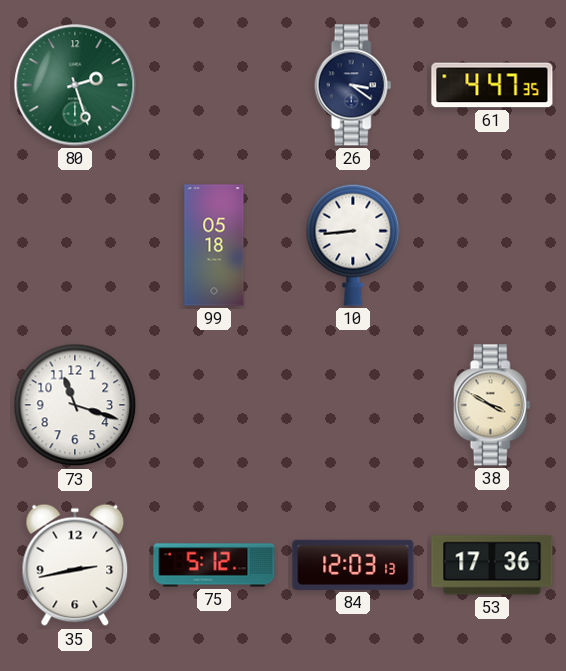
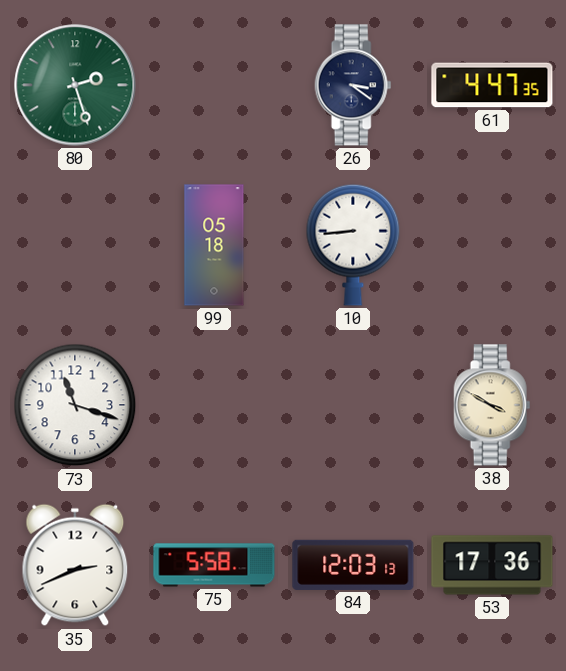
35: 2:43 -> 2:41 (75, 565)
75: 5:12 -> 5:58 (214, 565)
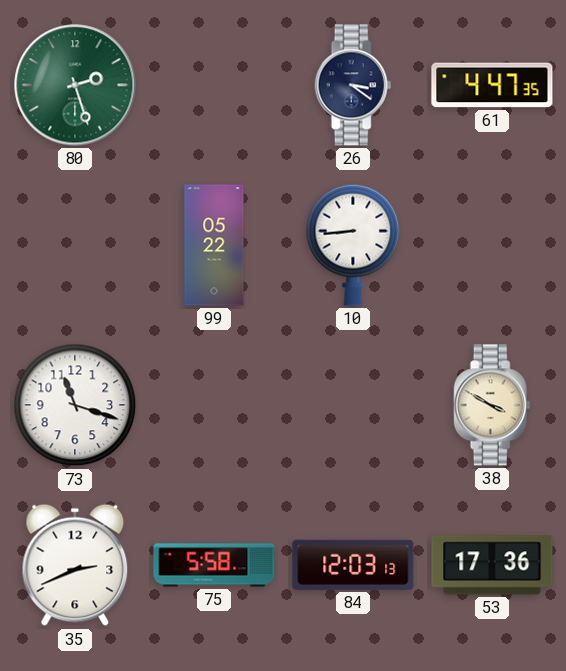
99: 05:18 -> 05:22 (214, 245)
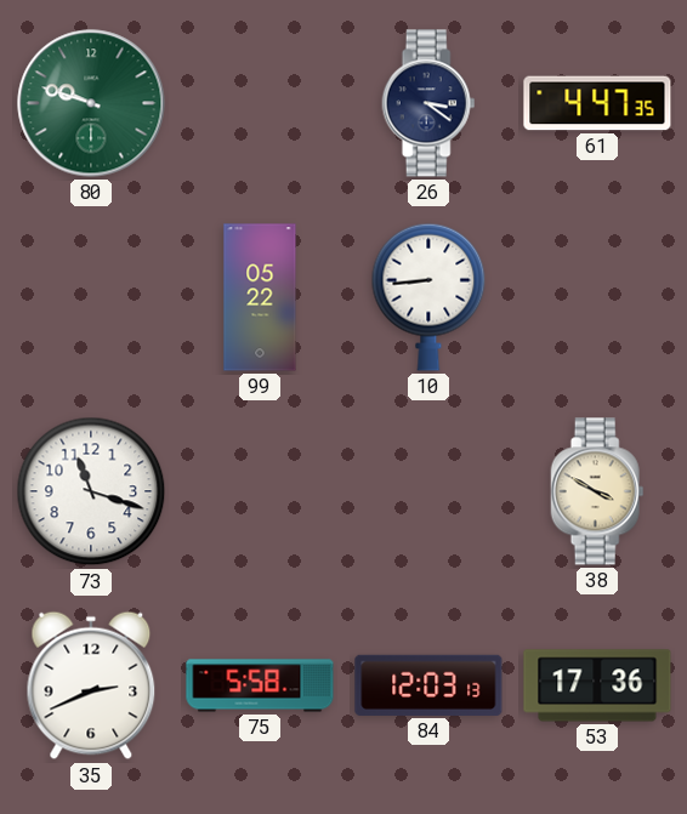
80: 2:27 -> 9:48 (91, 103)
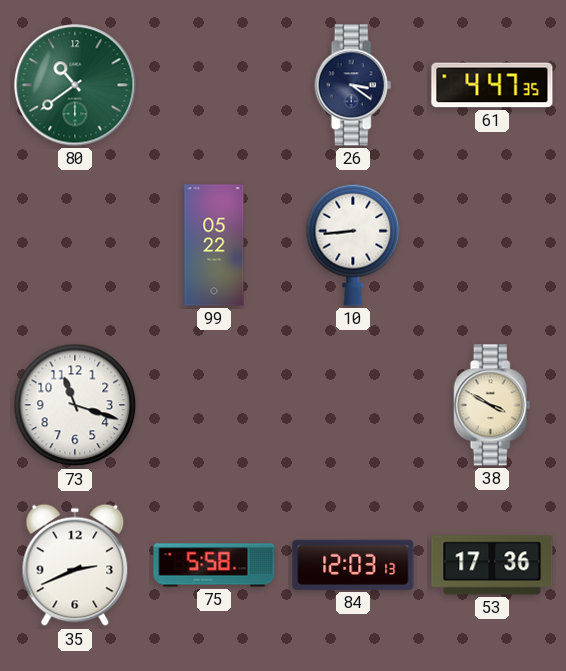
80: 9:48 -> 10:39 (75, 85)
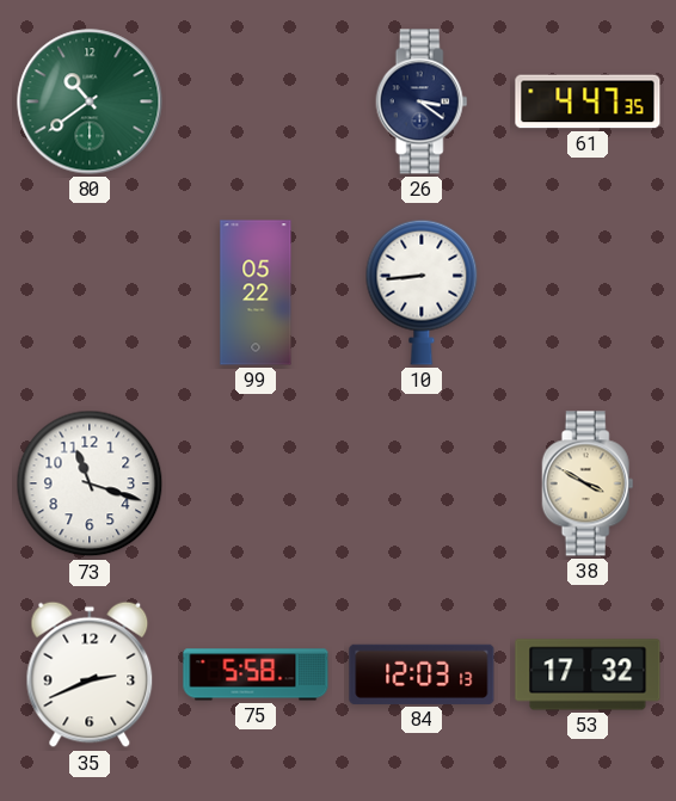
53: 17:36 -> 17:32 (588, 674)
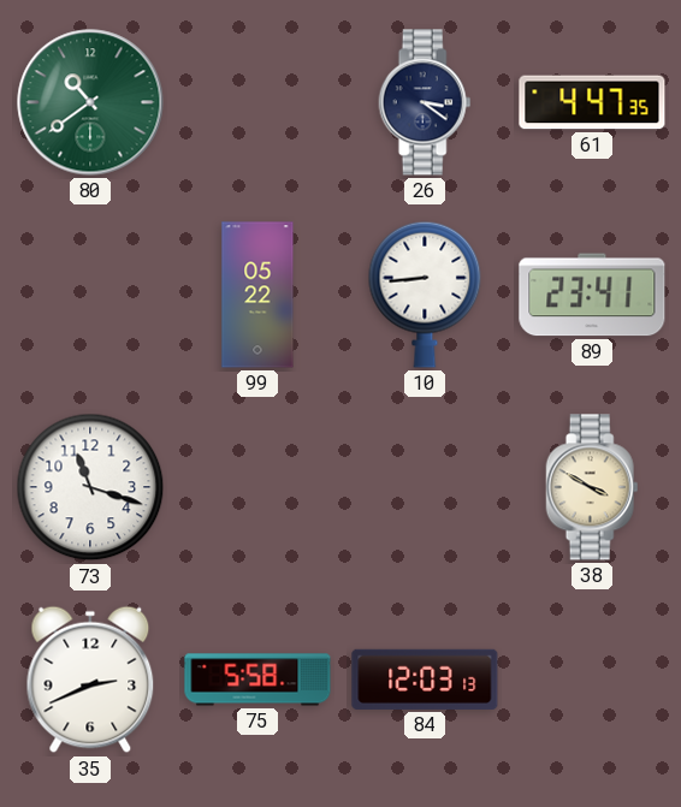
89: none -> 23:41 (592, 295)
53: 17:32 -> none (588, 674)
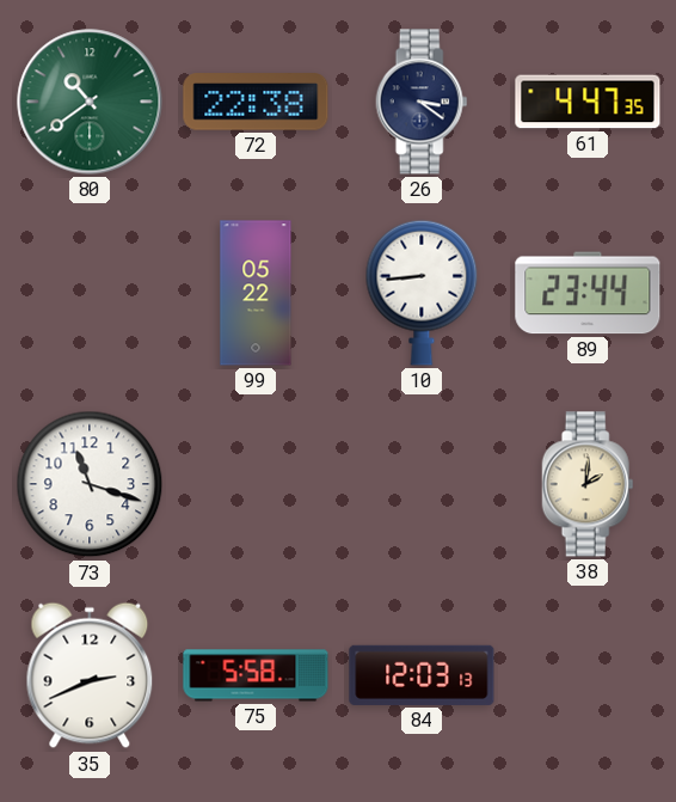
72: none -> 22:38 (256, 102)
89: 23:41 -> 23:44 (588, 293)
38: 3:50 -> 2:01 (588, 484)
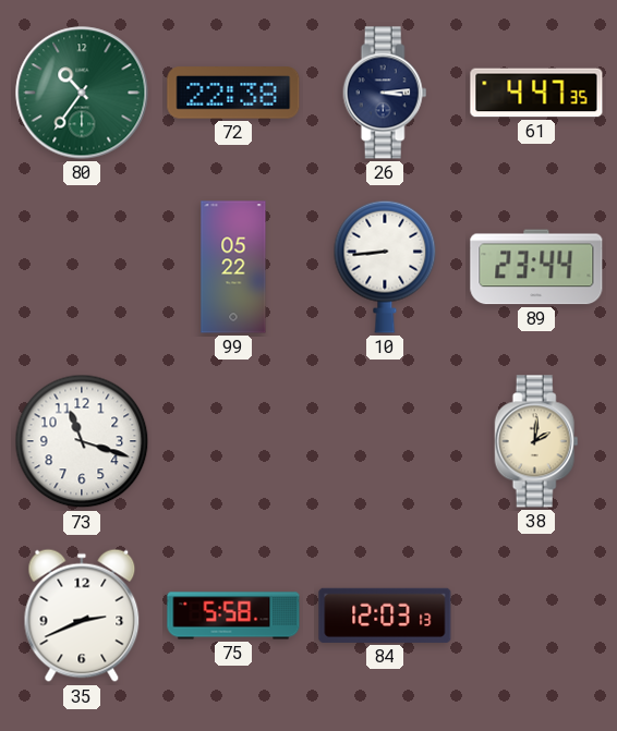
80: 10:39 -> 10:36 (82, 93)
26: 3:21 -> 3:14 (385, 93)
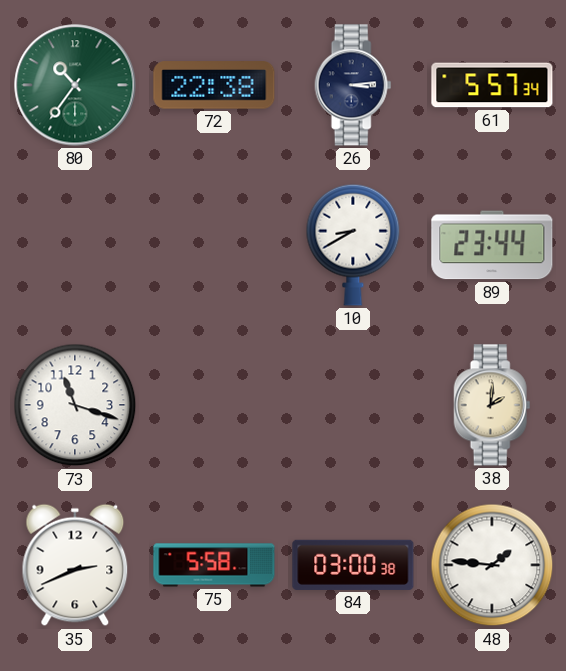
61: 4:47 -> 5:57 (492, 85)
99: 05:22 -> none (233, 267)
10: 8:44 -> 8:40 (353, 245)
84: 12:03 -> 03:00 (353, 565)
48: none -> 1:46 (492, 565)
